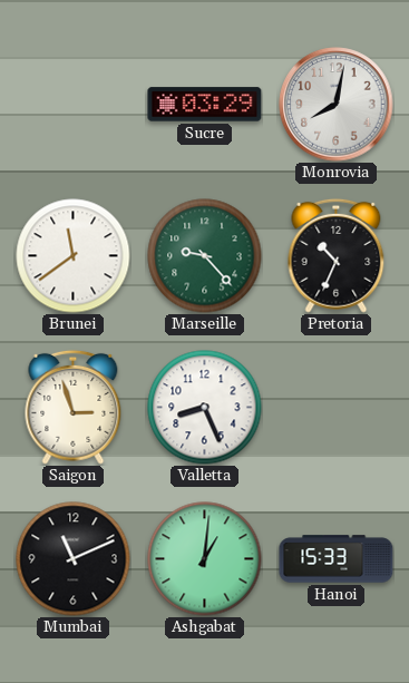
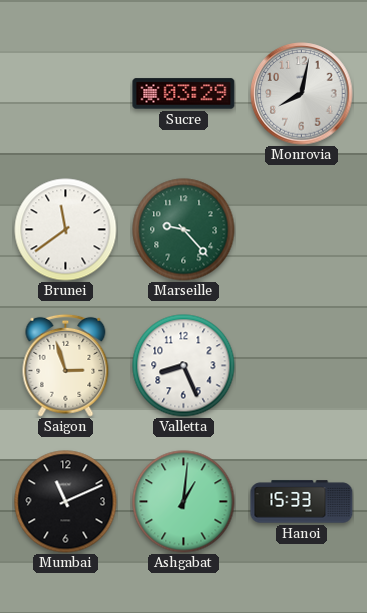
Pretoria: 10:34 -> none (337, 255)
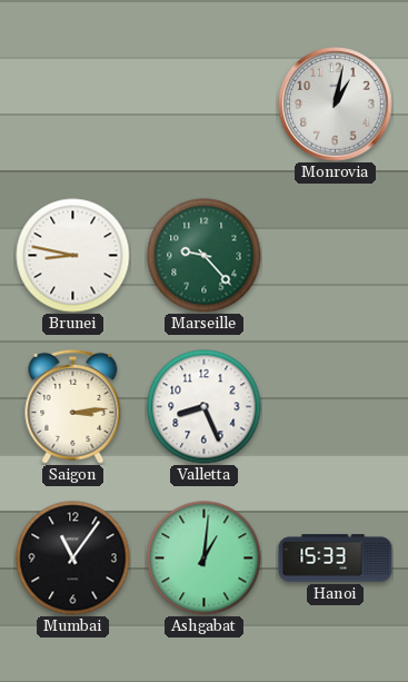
Sucre: 03:29 -> none (184, 94)
Monrovia: 8:02 -> 1:02 (336, 105)
Brunei: 11:39 -> 8:47 (73, 256)
Saigon: 2:57 -> 3:14 (73, 406)
Mumbai: 11:11 -> 11:06 (73, 559)
